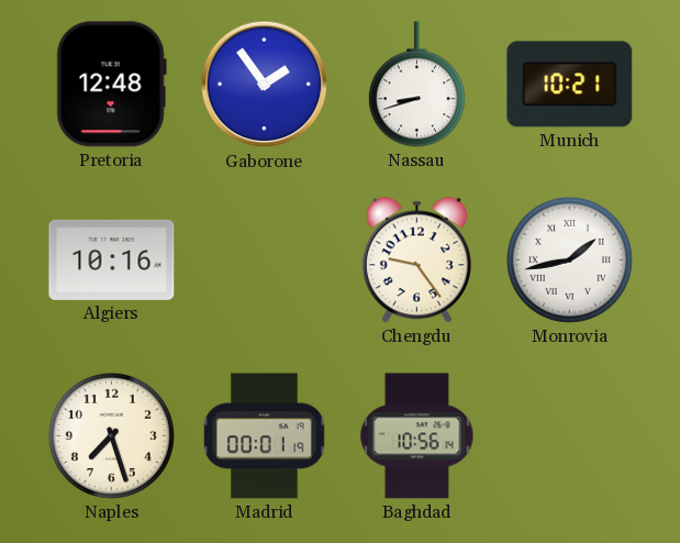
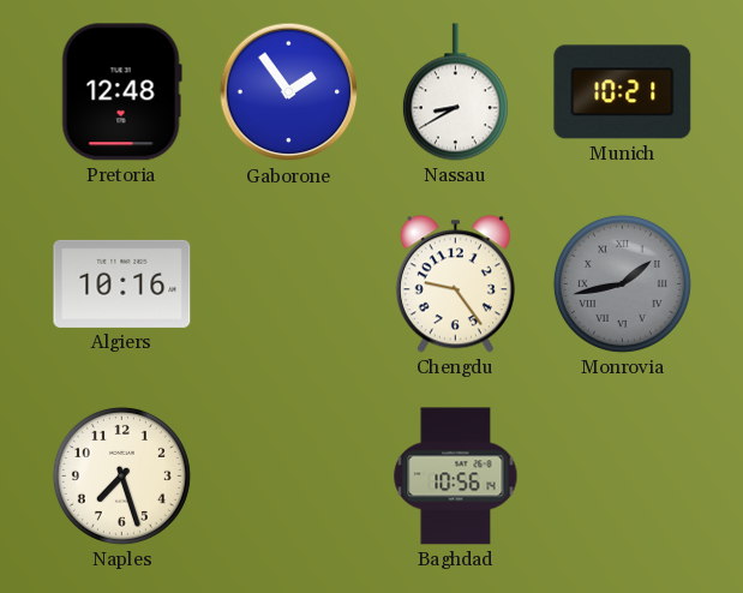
Nassau: 8:42 -> 8:40 (455, 92)
Monrovia dial: white -> grey (622, 283)
Madrid: 00:01 -> none (264, 436)
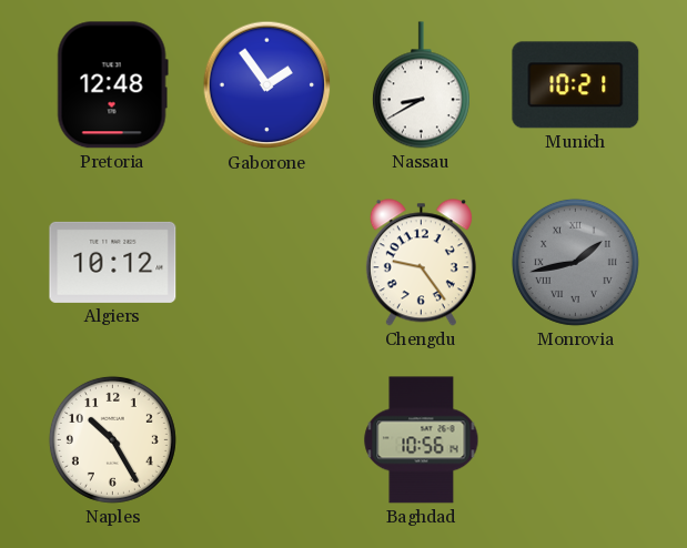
Algiers: 10:16 -> 10:12 (113, 262)
Naples: 7:27 -> 10:25 (112, 439)
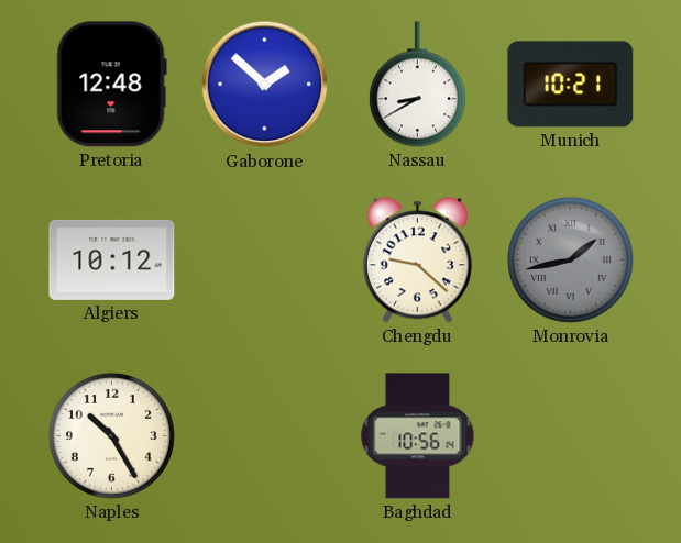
Gaborone: 1:54 -> 1:52 (265, 85)
Chengdu: 9:24 -> 9:22 (417, 261)
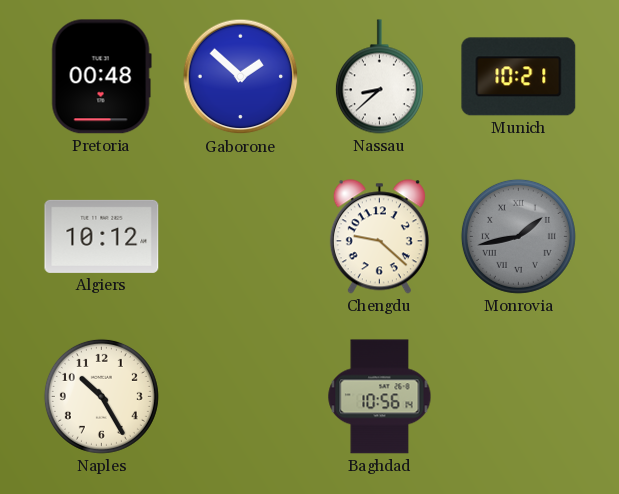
Pretoria: 12:48 -> 00:48 (101, 77)
Nassau: 8:40 -> 8:38 (379, 77)
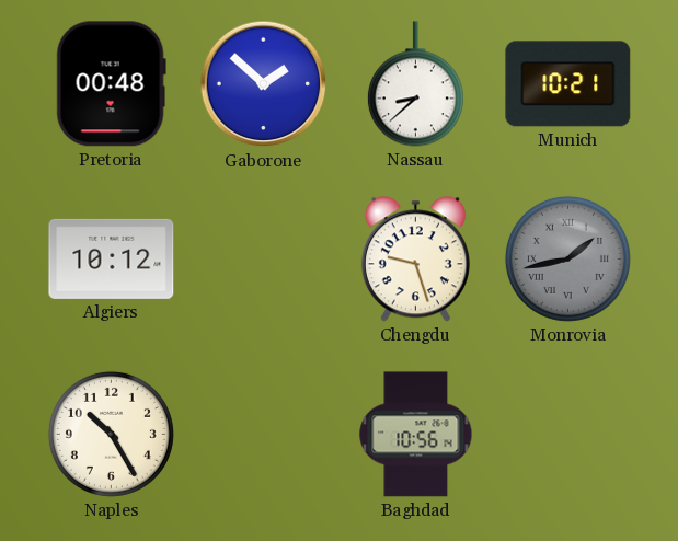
Chengdu: 9:22 -> 9:27 (415, 260)
